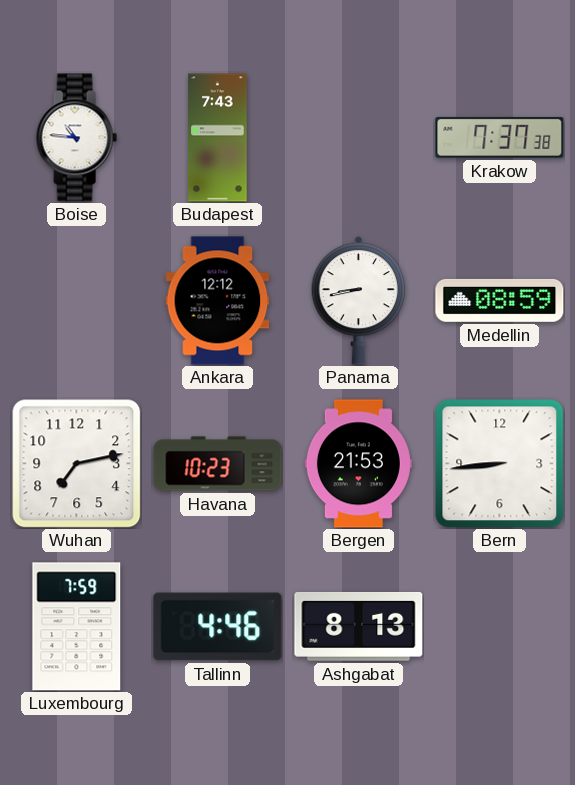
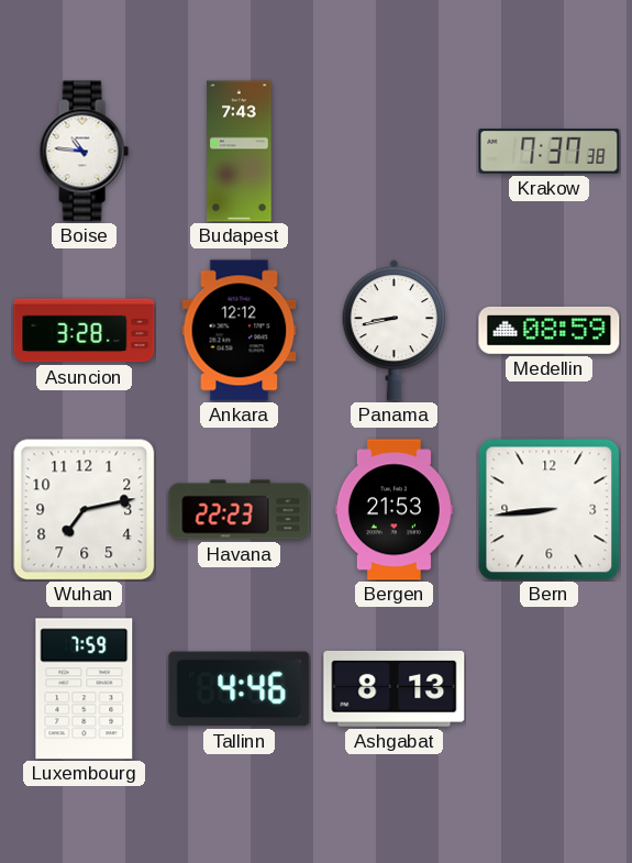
Asuncion: none -> 3:28 (85, 331)
Havana: 10:23 -> 22:23 (240, 510)
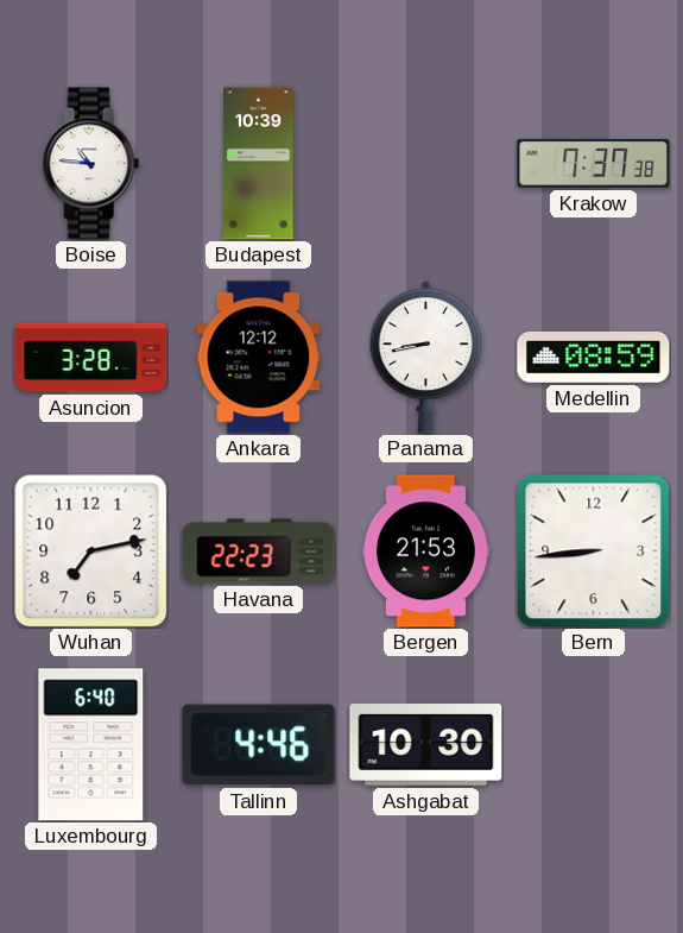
Budapest: 7:43 -> 10:39 (259, 164)
Luxembourg: 7:59 -> 6:40 (91, 745)
Ashgabat: 8:13 -> 10:30 (426, 744)
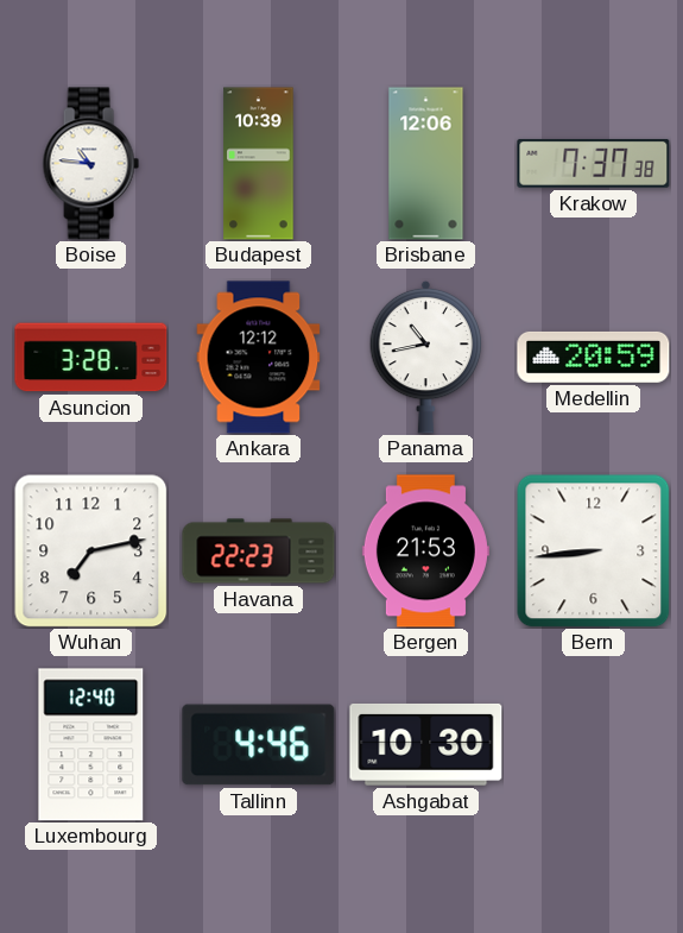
Brisbane: none -> 12:06 (426, 164)
Panama: 8:43 -> 10:43 (426, 357)
Medellin: 08:59 -> 20:59 (594, 357)
Luxembourg: 6:40 -> 12:40 (91, 745)
